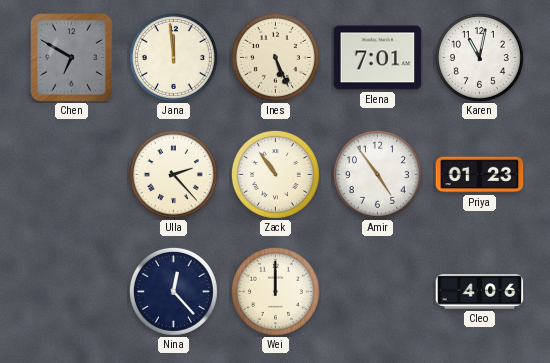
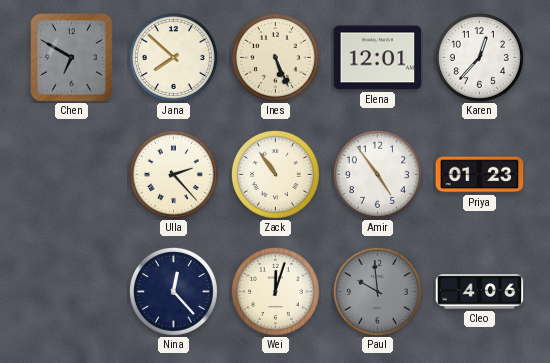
Jana: 11:59 -> 7:52 (173, 57)
Elena: 7:01 -> 12:01 (378, 58)
Karen: 11:02 -> 12:37 (479, 57)
Wei: 12:00 -> 12:03 (275, 291)
Paul: none -> 9:59 (377, 291)
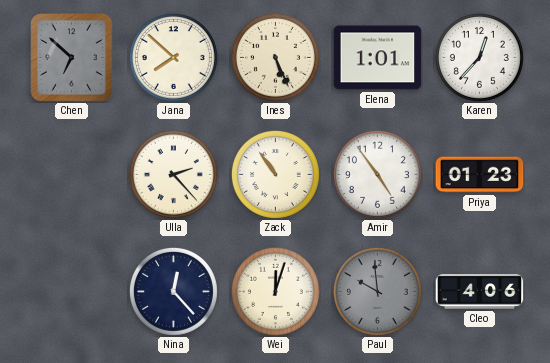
Chen: 6:50 -> 6:52 (72, 58)
Elena: 12:01 -> 1:01 (378, 58)
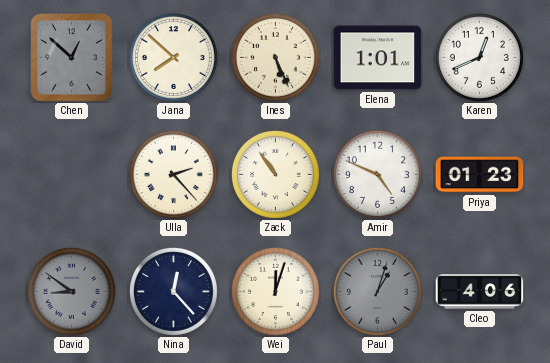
Chen: 6:52 -> 12:52 (72, 58)
Karen: 12:37 -> 12:41 (479, 57)
Amir: 4:54 -> 4:49 (377, 174)
David: none -> 8:51 (71, 291)
Paul: 9:59 -> 1:03 (377, 291)
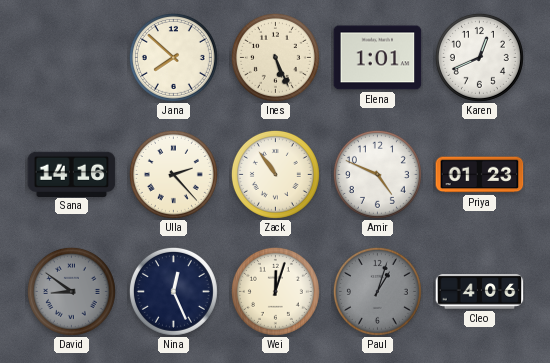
Chen: 12:52 -> none (72, 58)
Sana: none -> 14:16 (72, 174)
Nina: 12:23 -> 12:26 (173, 291)
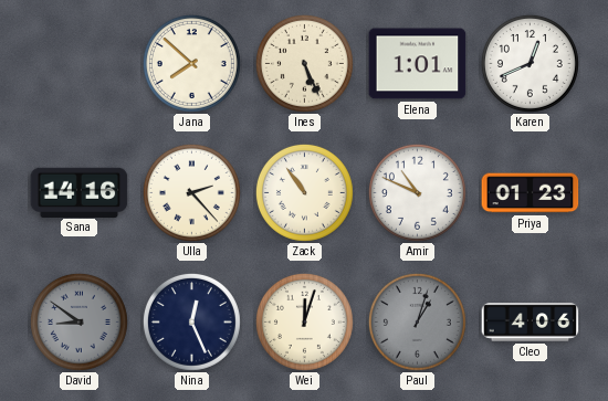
Amir: 4:49 -> 10:49 (417, 192)
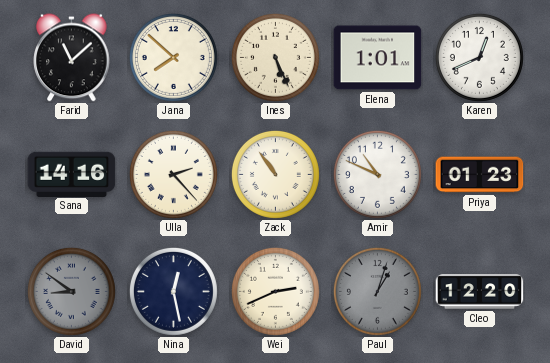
Farid: none -> 11:08 (72, 58)
Nina: 12:26 -> 12:28 (173, 291)
Wei: 12:03 -> 2:41 (275, 291)
Cleo: 4:06 -> 12:20 (480, 292)
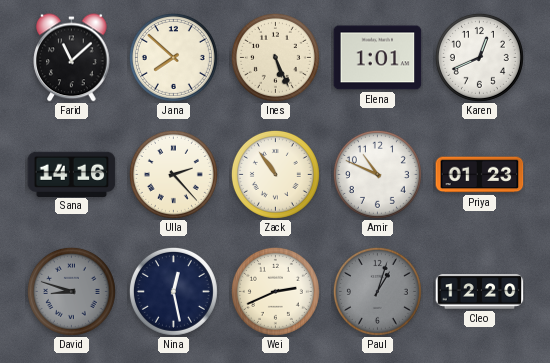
David: 8:51 -> 8:48 (71, 291)
